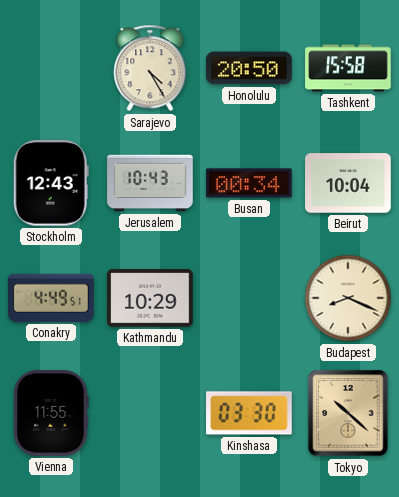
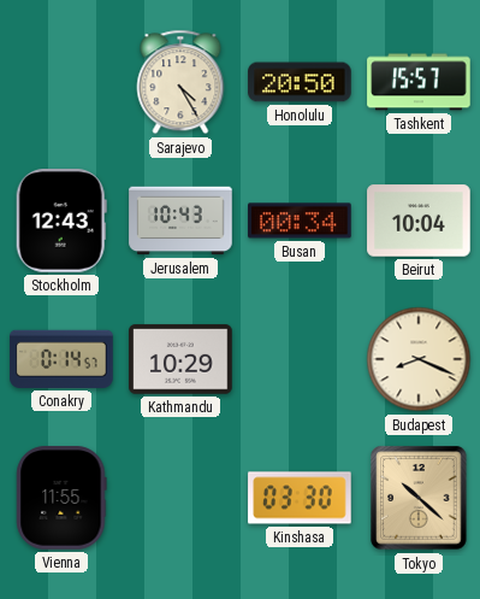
Tashkent: 15:58 -> 15:57 (419, 82)
Conakry: 4:49 -> 0:14 (61, 359)
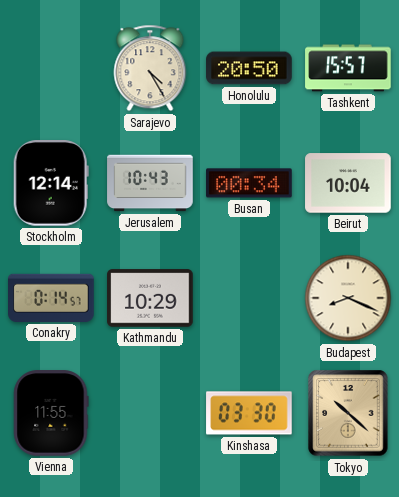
Stockholm: 12:43 -> 12:14 (51, 183)
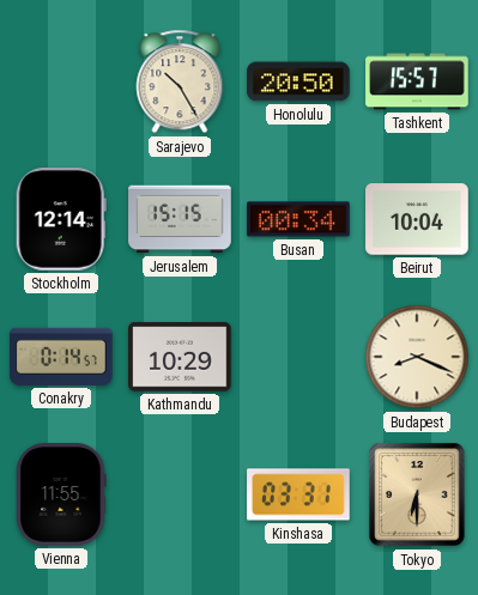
Sarajevo: 4:25 -> 10:25 (180, 81)
Jerusalem: 10:43 -> 15:15 (180, 219)
Kinshasa: 03:30 -> 03:31 (298, 494)
Tokyo: 10:22 -> 6:30 (417, 494)
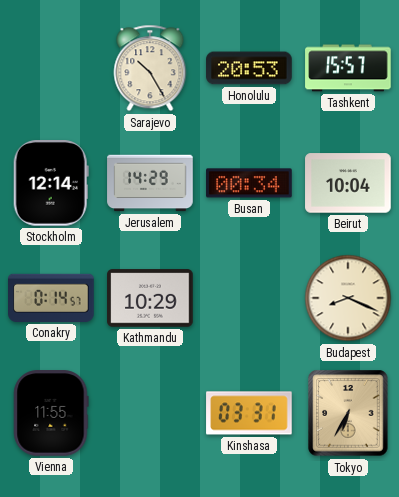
Honolulu: 20:50 -> 20:53 (249, 68)
Jerusalem: 15:15 -> 14:29 (150, 183)
Tokyo: 6:30 -> 6:35 (348, 413)
